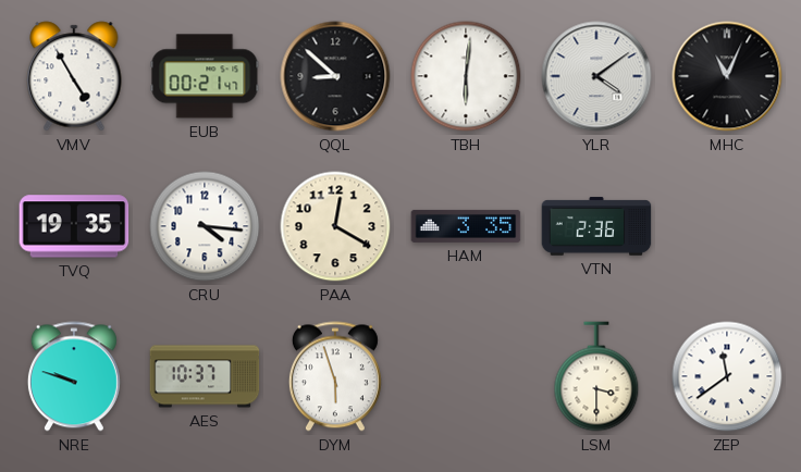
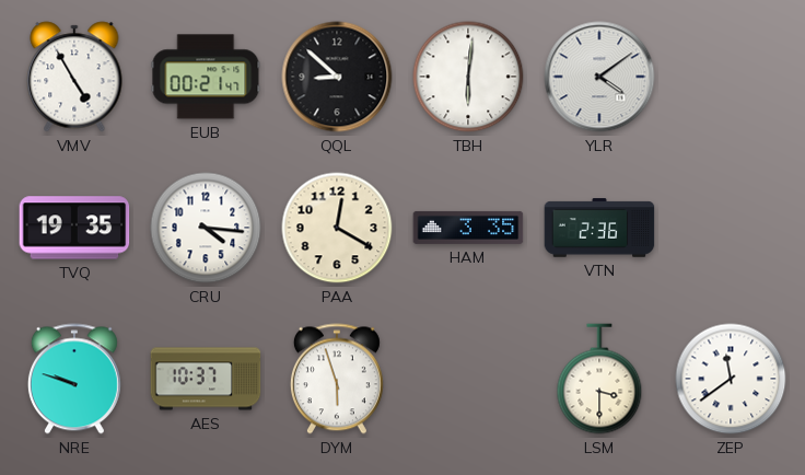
MHC: 11:04 -> none (727, 76)
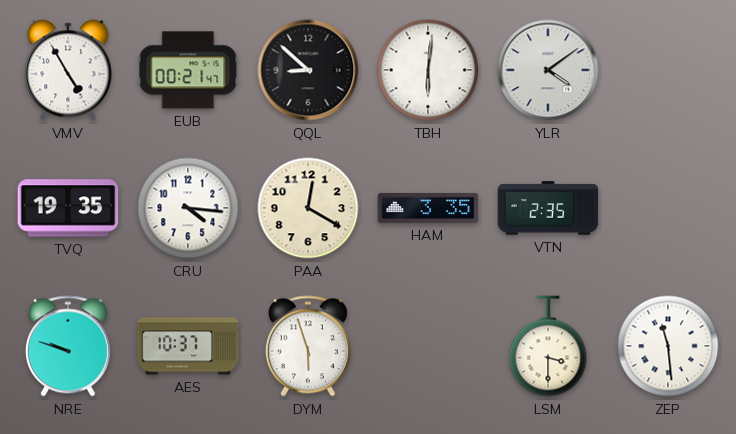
VTN: 2:36 -> 2:35 (548, 208)
ZEP: 11:39 -> 11:29 (668, 346)
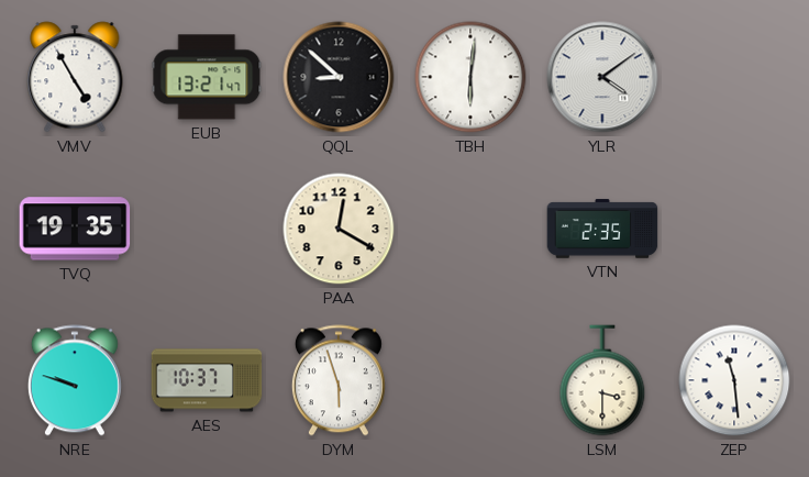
EUB: 00:21 -> 13:21 (207, 77)
CRU: 4:16 -> none (188, 208)
HAM: 3:35 -> none (428, 208)
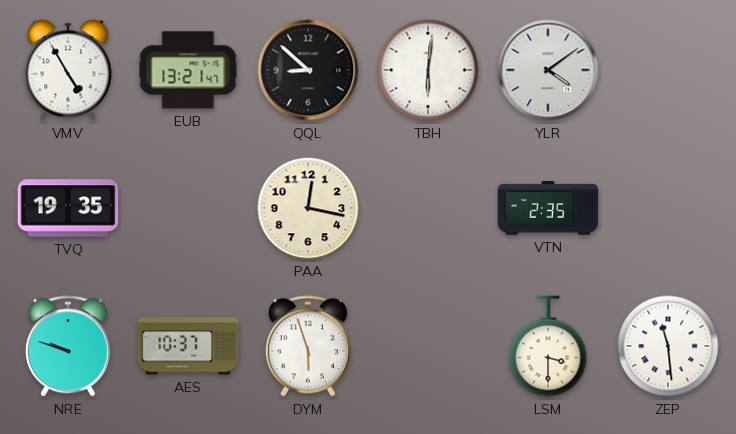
PAA: 12:20 -> 12:17 (308, 208)
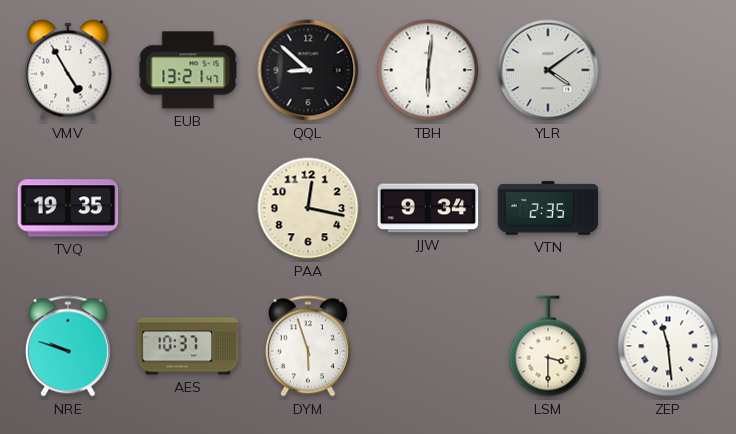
JJW: none -> 9:34 (428, 208)
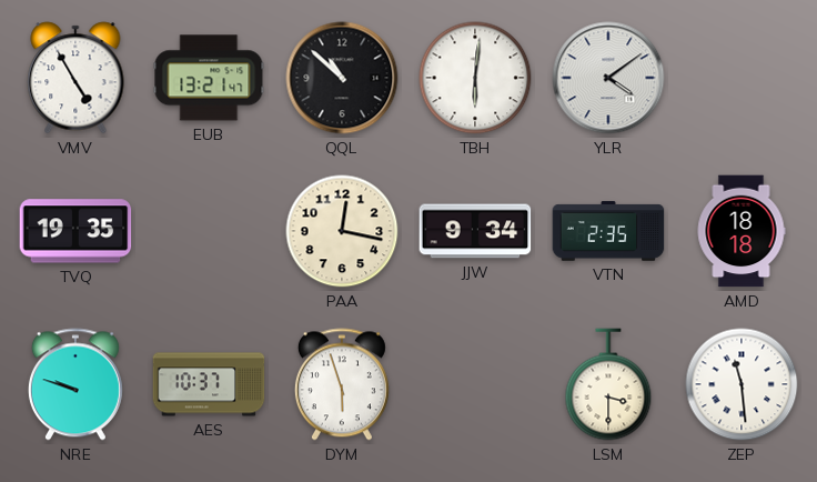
QQL: 8:52 -> 10:52 (342, 78)
AMD: none -> 18:18 (742, 231)
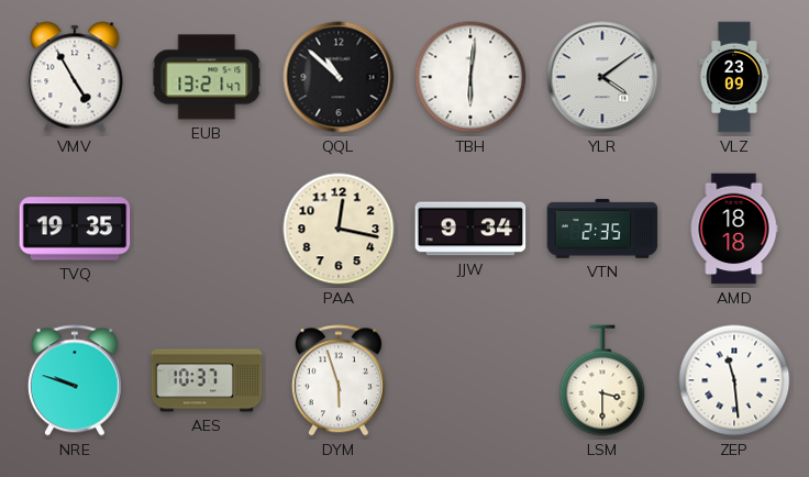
VLZ: none -> 23:09 (734, 77)
